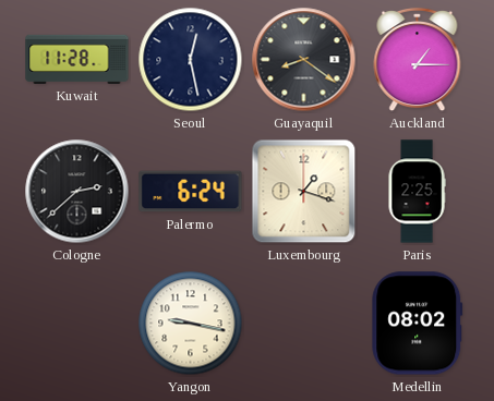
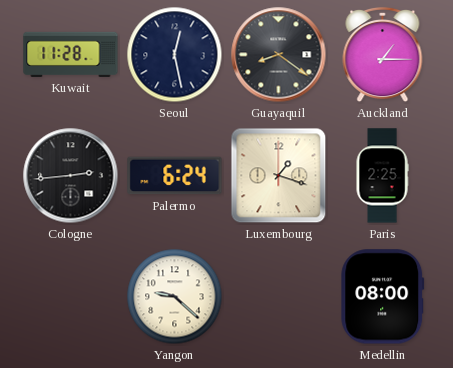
Cologne: 2:38 -> 2:44 (71, 176)
Yangon: 9:17 -> 9:22 (175, 297)
Medellin: 08:02 -> 08:00 (383, 297)
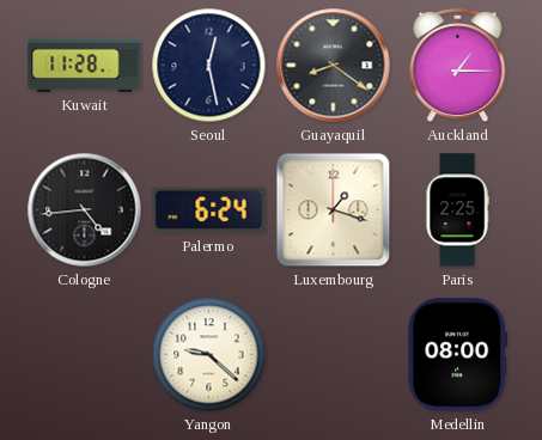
Cologne: 2:44 -> 4:44 (85, 210)
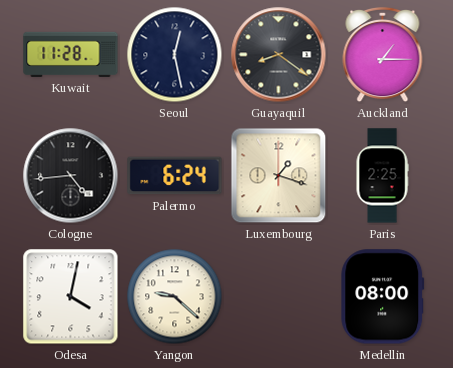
Odesa: none -> 4:02 (71, 297)
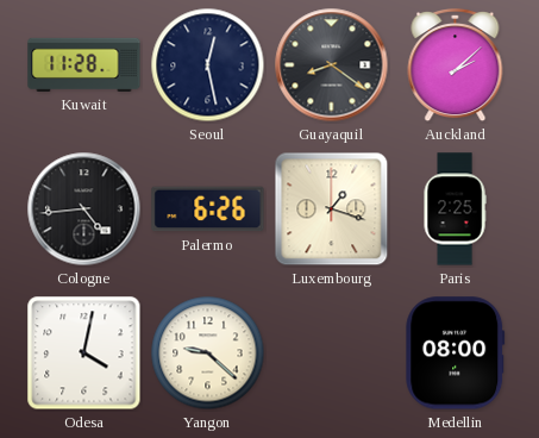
Auckland: 1:15 -> 2:08 (456, 65)
Palermo: 6:24 -> 6:26 (208, 209)
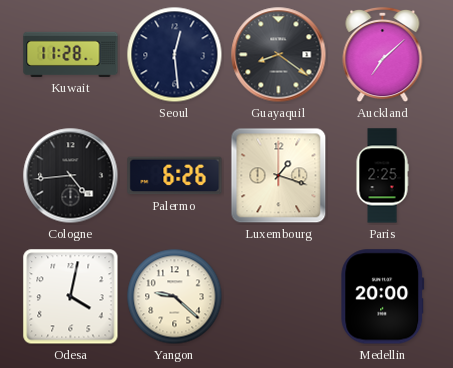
Seoul: 12:28 -> 12:29 (175, 55)
Auckland: 2:08 -> 7:08 (383, 55)
Medellin: 08:00 -> 20:00 (383, 297)
